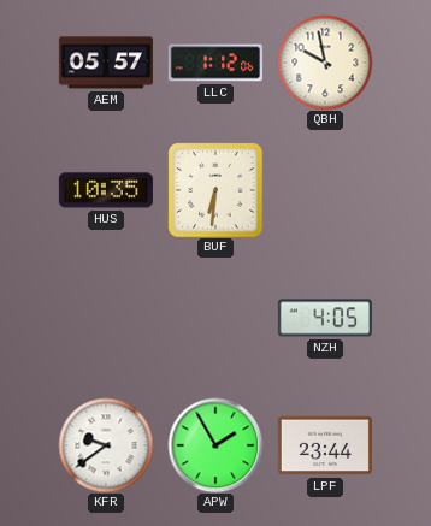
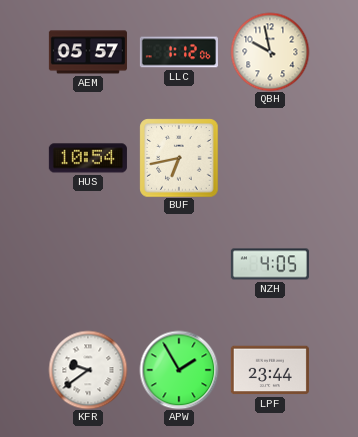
HUS: 10:35 -> 10:54 (88, 158)
BUF: 6:31 -> 6:43 (179, 158)
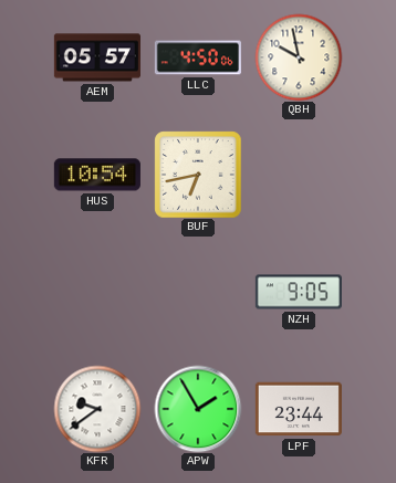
LLC: 1:12 -> 4:50 (198, 57)
NZH: 4:05 -> 9:05 (299, 292)
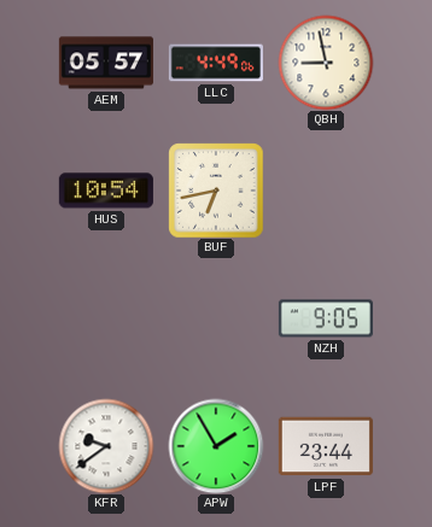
LLC: 4:50 -> 4:49 (216, 63)
QBH: 9:58 -> 8:58 (326, 63)
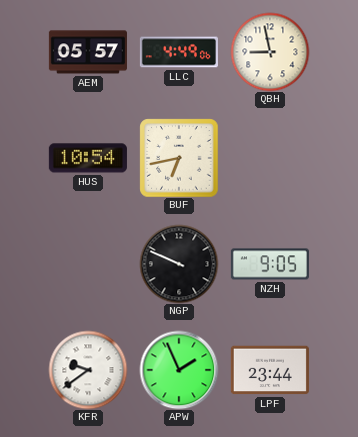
NGP: none -> 9:49 (179, 264)
APW: 1:55 -> 1:56 (179, 370)
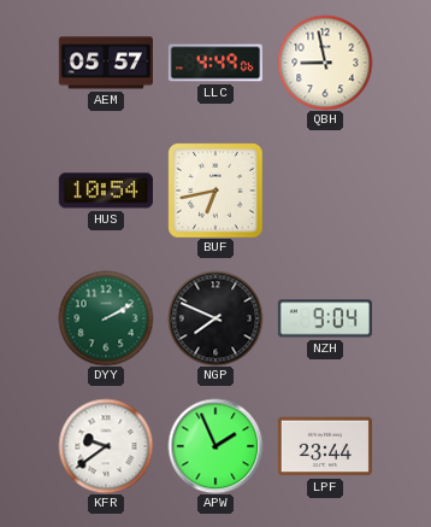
DYY: none -> 2:10 (106, 318)
NGP: 9:49 -> 7:49 (215, 318)
NZH: 9:05 -> 9:04 (325, 318)
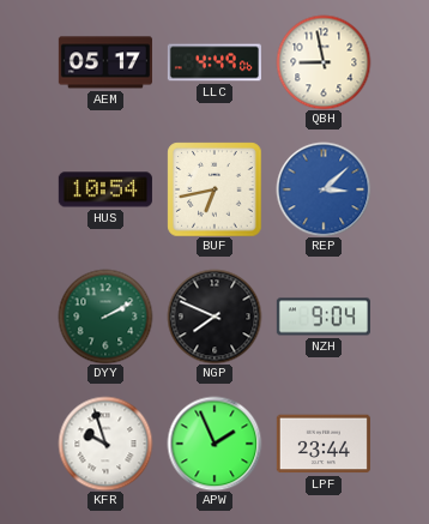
AEM: 05:57 -> 05:17 (105, 62)
REP: none -> 3:08 (324, 189)
KFR: 9:39 -> 9:57 (105, 444)
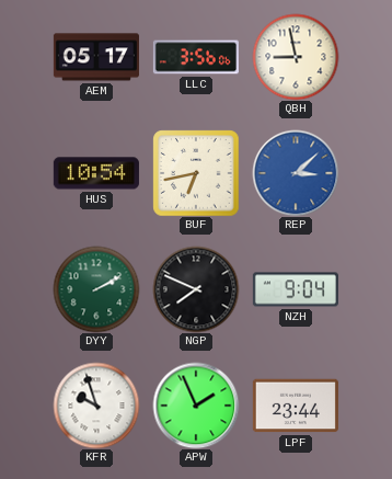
LLC: 4:49 -> 3:56 (196, 57)
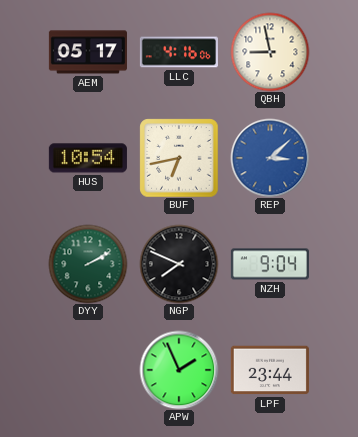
LLC: 3:56 -> 4:16 (179, 52)
KFR: 9:57 -> none (96, 406)
